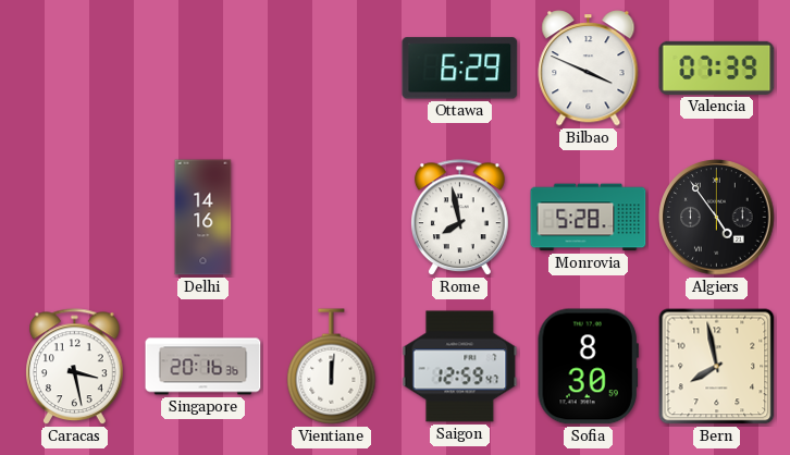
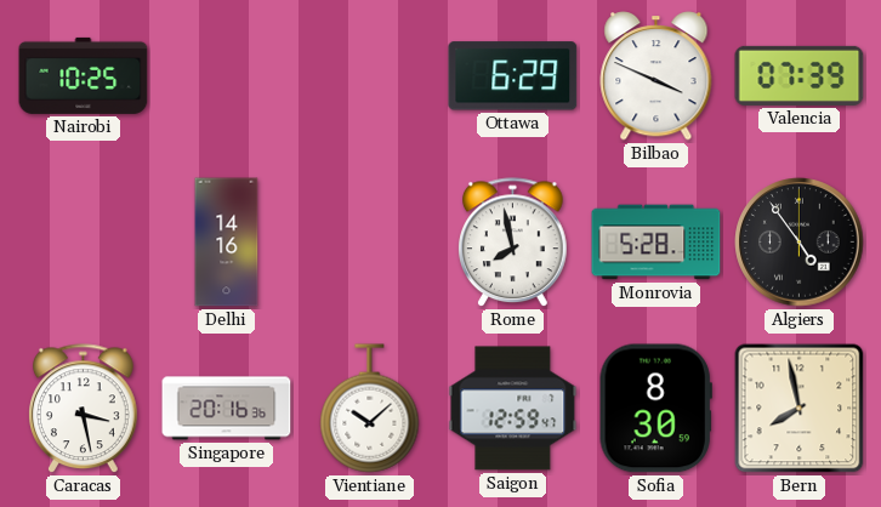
Nairobi: none -> 10:25 (84, 75)
Vientiane: 12:01 -> 10:08 (370, 409)
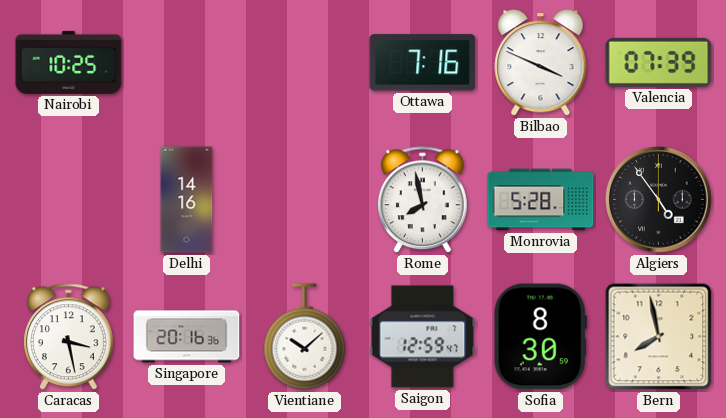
Ottawa: 6:29 -> 7:16 (423, 63)
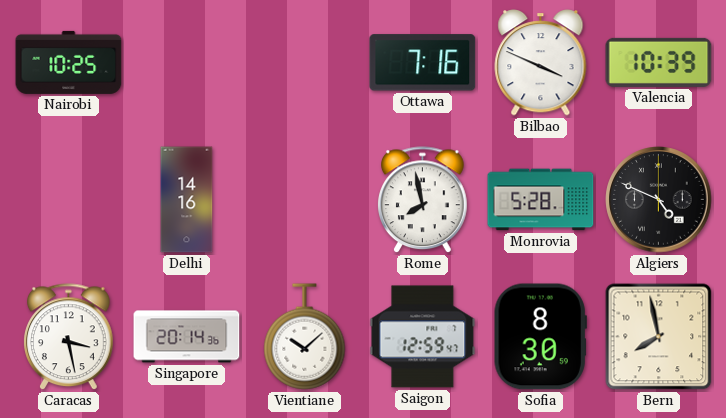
Valencia: 07:39 -> 10:39 (659, 62)
Algiers: 4:54 -> 4:49 (659, 200)
Singapore: 20:16 -> 20:14 (187, 337)
